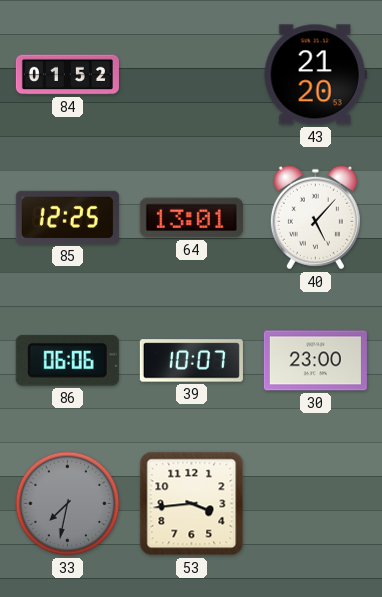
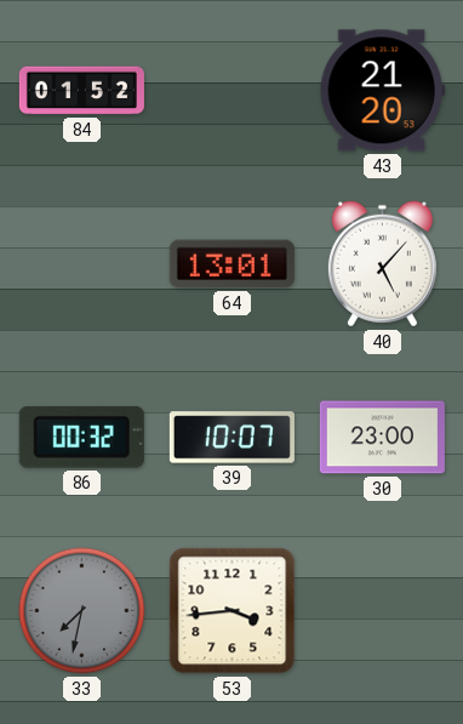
85: 12:25 -> none (67, 217)
86: 06:06 -> 00:32 (81, 437)
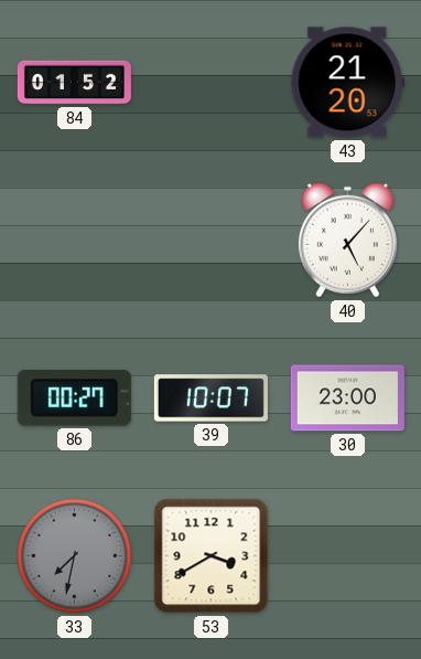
64: 13:01 -> none (232, 264)
86: 00:32 -> 00:27 (74, 397)
53: 3:44 -> 3:40 (212, 556)
